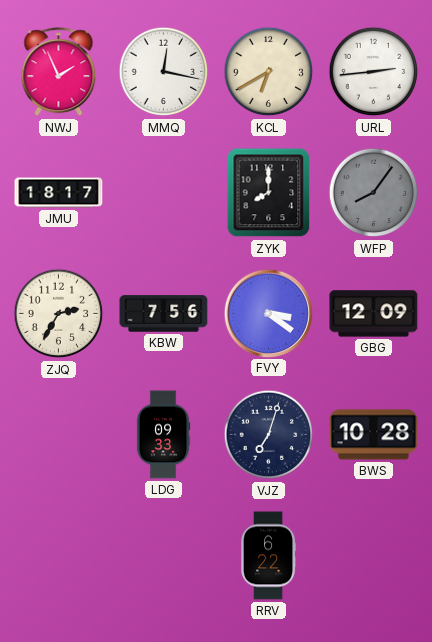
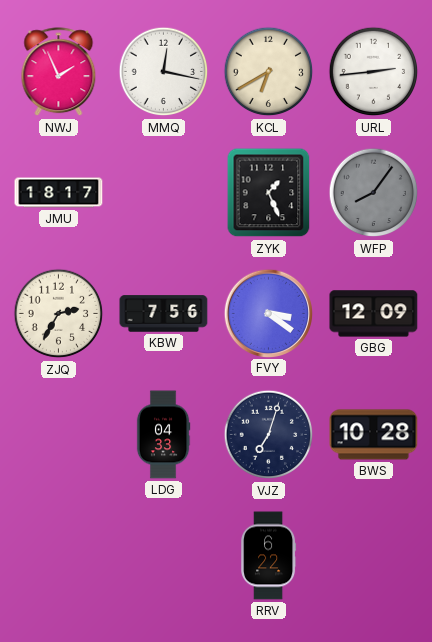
ZYK: 8:00 -> 1:26 (269, 193)
LDG: 09:33 -> 04:33 (163, 435)
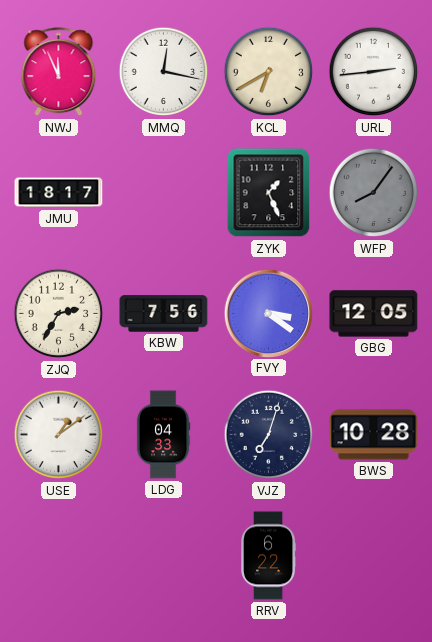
NWJ: 1:56 -> 11:56 (59, 72)
GBG: 12:09 -> 12:05 (374, 314)
USE: none -> 1:09 (59, 435)
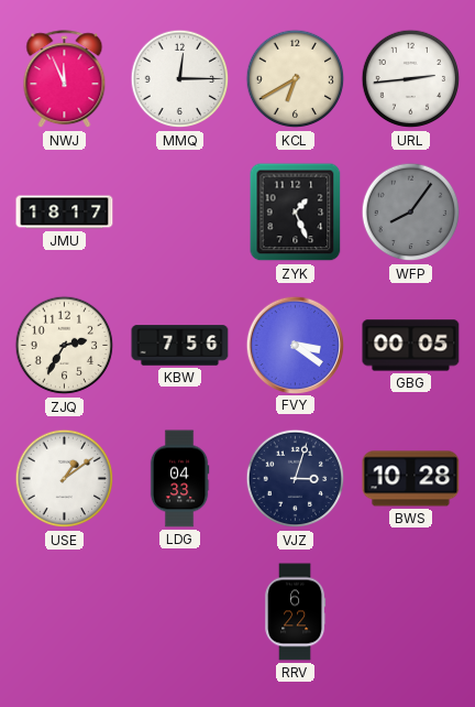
MMQ: 12:17 -> 12:15 (180, 79)
GBG: 12:05 -> 00:05 (411, 346)
VJZ: 7:03 -> 3:03 (296, 479)
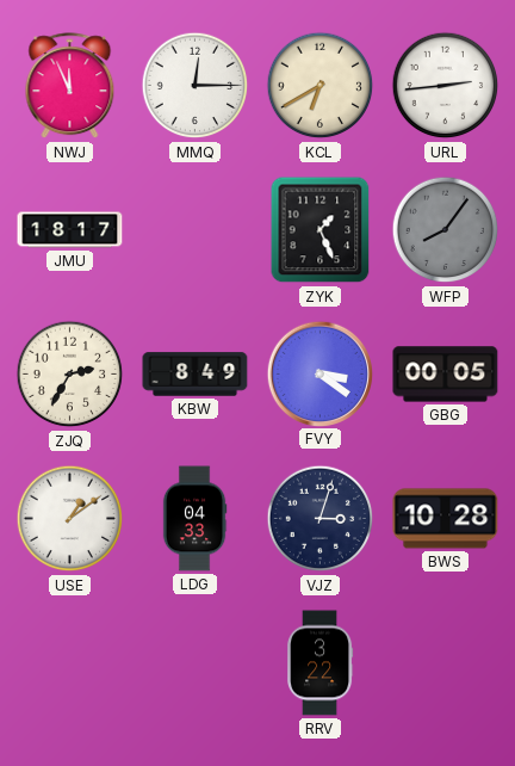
KBW: 7:56 -> 8:49 (196, 375)
RRV: 6:22 -> 3:22 (321, 663)
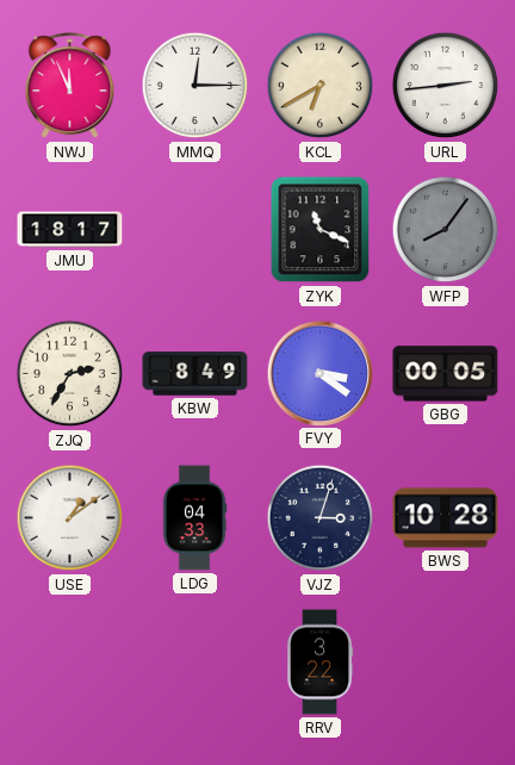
ZYK: 1:26 -> 11:19 (321, 230)
